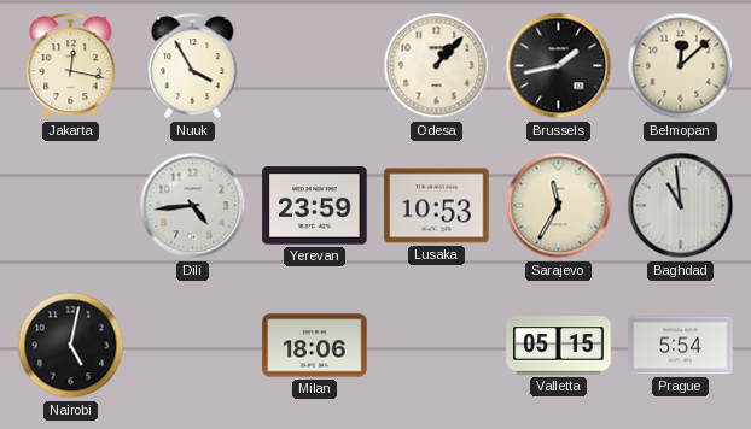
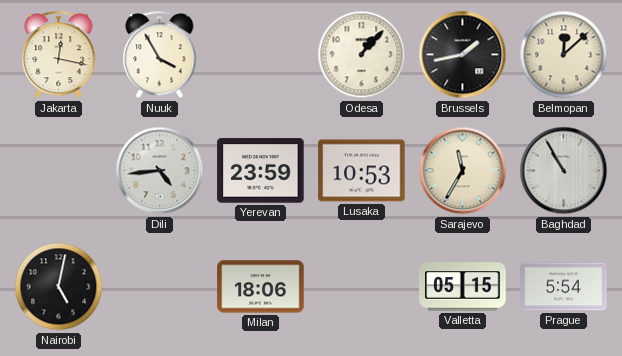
Baghdad: 10:59 -> 10:55 (564, 171)
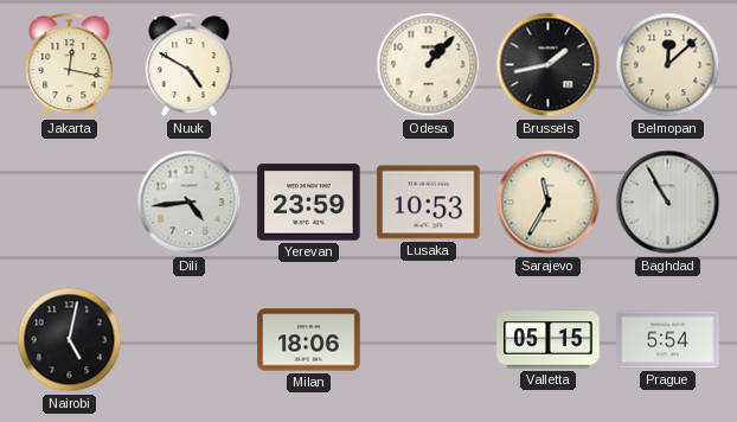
Nuuk: 3:55 -> 4:50 (190, 65)
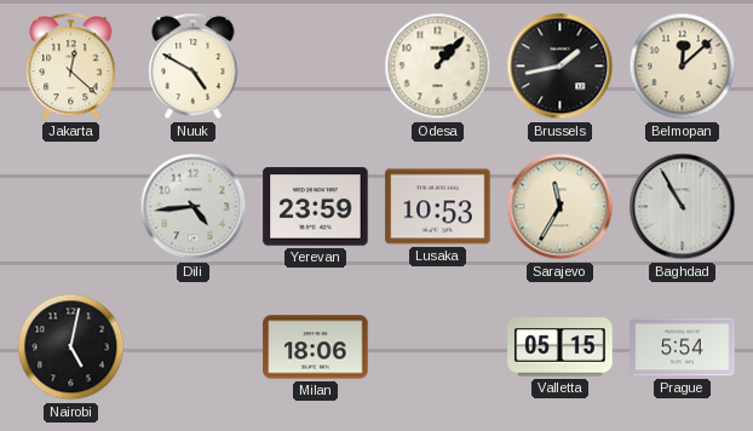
Jakarta: 12:17 -> 12:22 (71, 67)
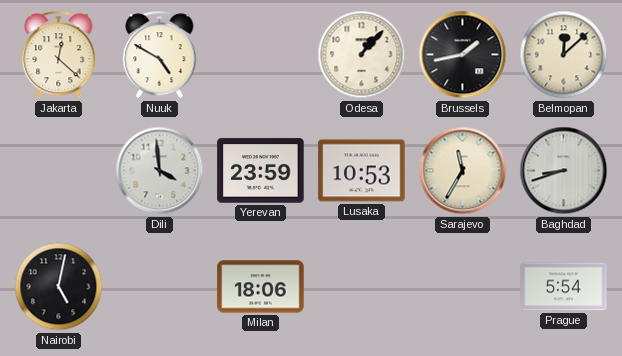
Dili: 4:44 -> 3:59 (160, 171)
Baghdad: 10:55 -> 8:42 (564, 171)
Valletta: 05:15 -> none (561, 347)
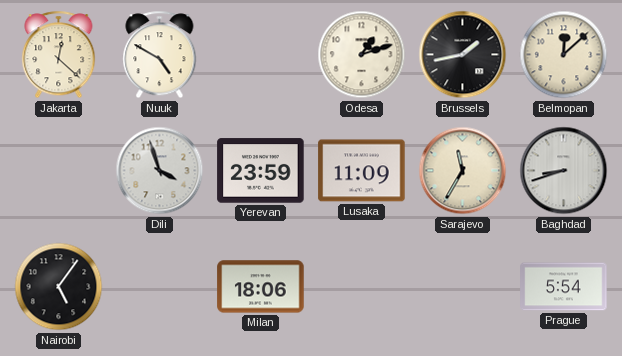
Odesa: 1:07 -> 1:12 (362, 55)
Dili: 3:59 -> 3:57 (160, 171)
Lusaka: 10:53 -> 11:09 (362, 171)
Nairobi: 5:02 -> 5:06 (59, 287)
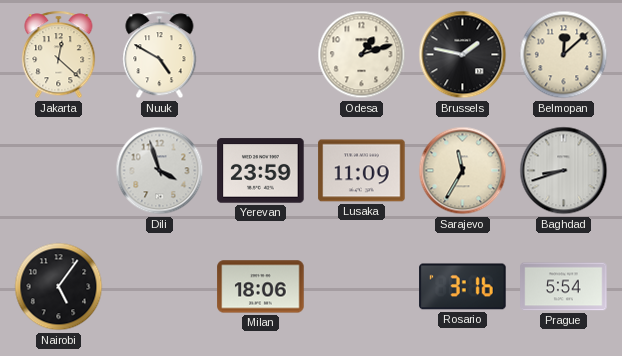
Brussels: 1:43 -> 1:47 (463, 55)
Rosario: none -> 3:16 (463, 287)
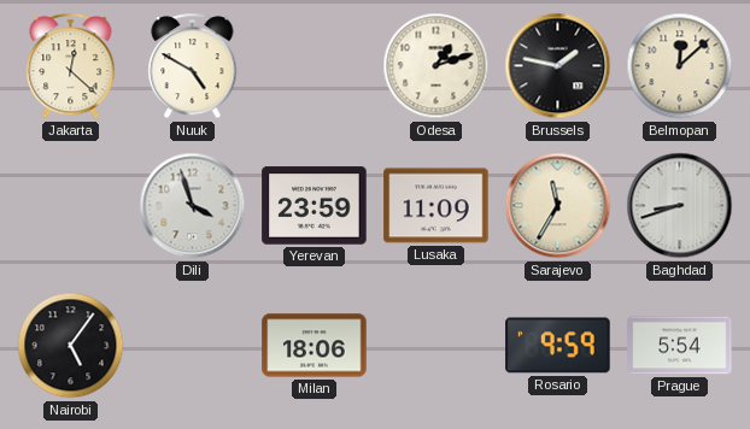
Rosario: 3:16 -> 9:59 (558, 346)
